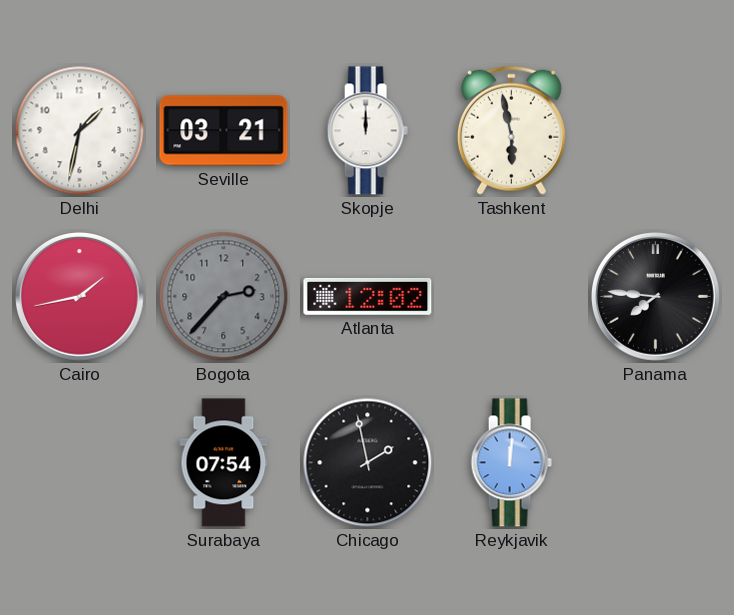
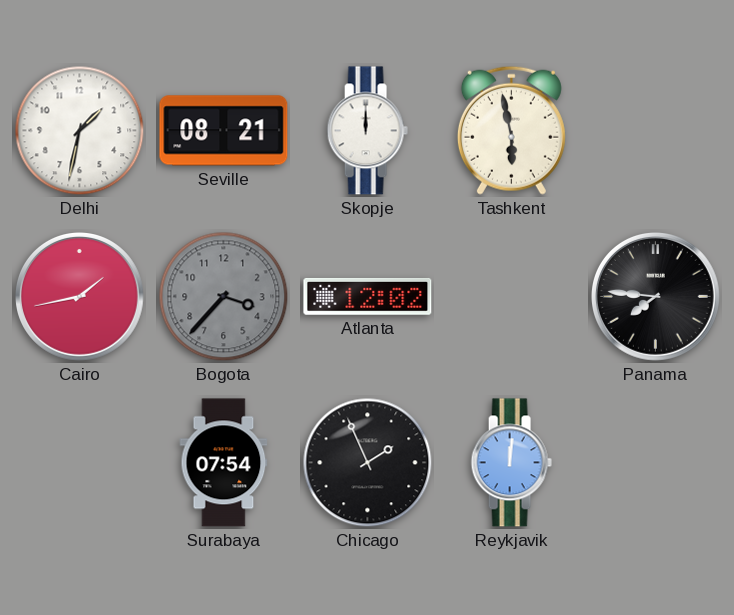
Seville: 03:21 -> 08:21 (224, 131)
Bogota: 2:37 -> 3:37 (224, 297)
Chicago: 1:58 -> 1:56 (368, 463)
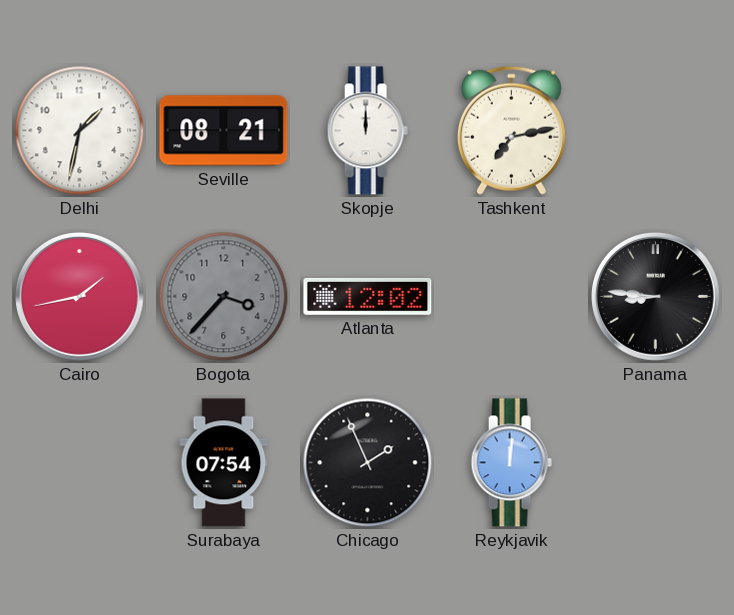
Tashkent: 5:58 -> 7:13 (511, 130)
Panama: 7:46 -> 8:46 (656, 297)
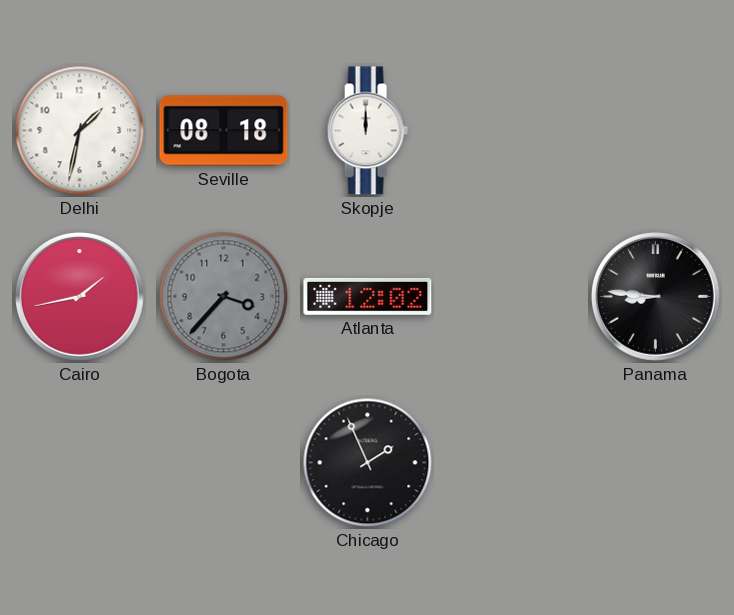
Seville: 08:21 -> 08:18 (224, 131)
Tashkent: 7:13 -> none (511, 130)
Surabaya: 07:54 -> none (224, 463)
Reykjavik: 12:01 -> none (511, 463)
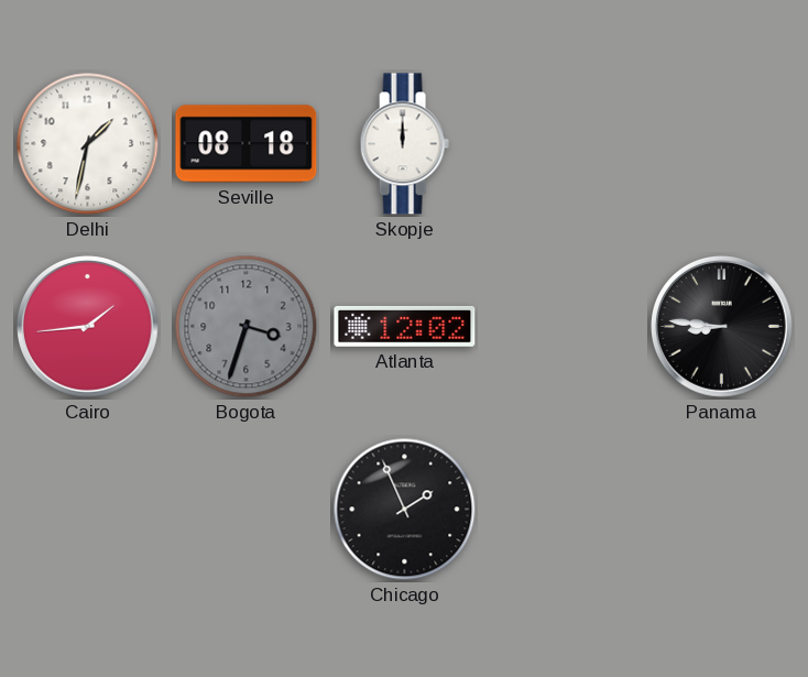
Cairo: 1:43 -> 1:44 (88, 327)
Bogota: 3:37 -> 3:33 (247, 327)
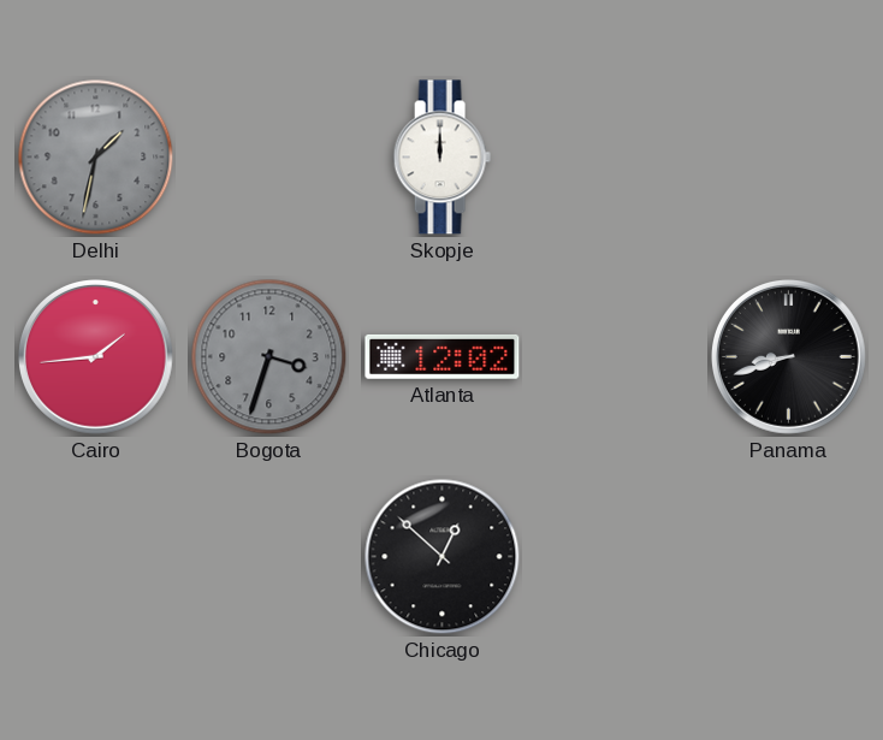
Delhi dial: white -> grey (96, 158)
Seville: 08:18 -> none (247, 144)
Panama: 8:46 -> 8:42 (789, 357)
Chicago: 1:56 -> 12:52 (443, 557)
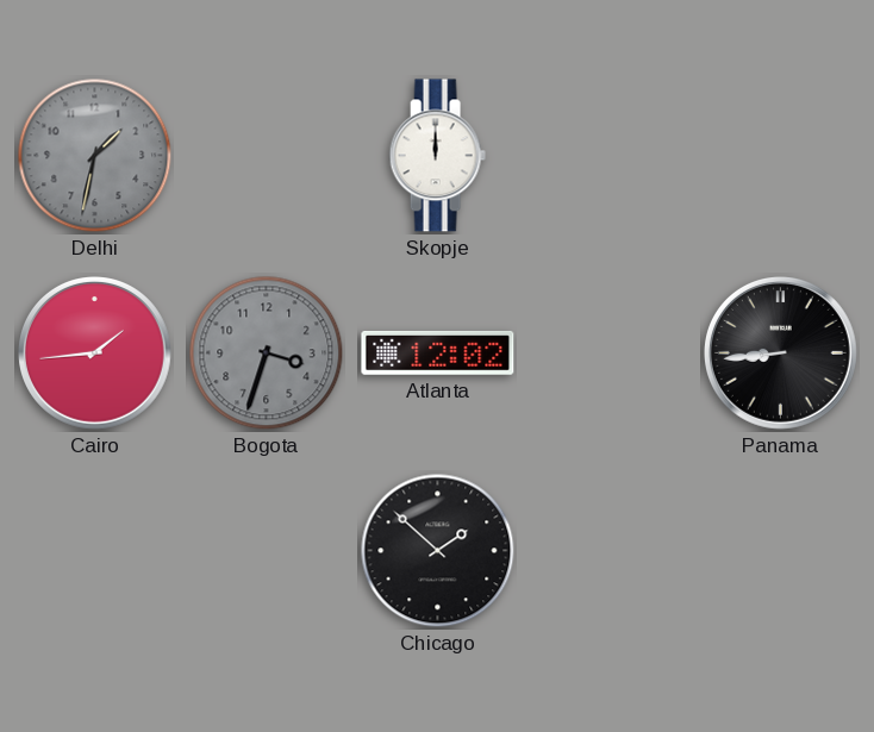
Panama: 8:42 -> 8:44 (781, 354)
Chicago: 12:52 -> 1:52 (438, 551)
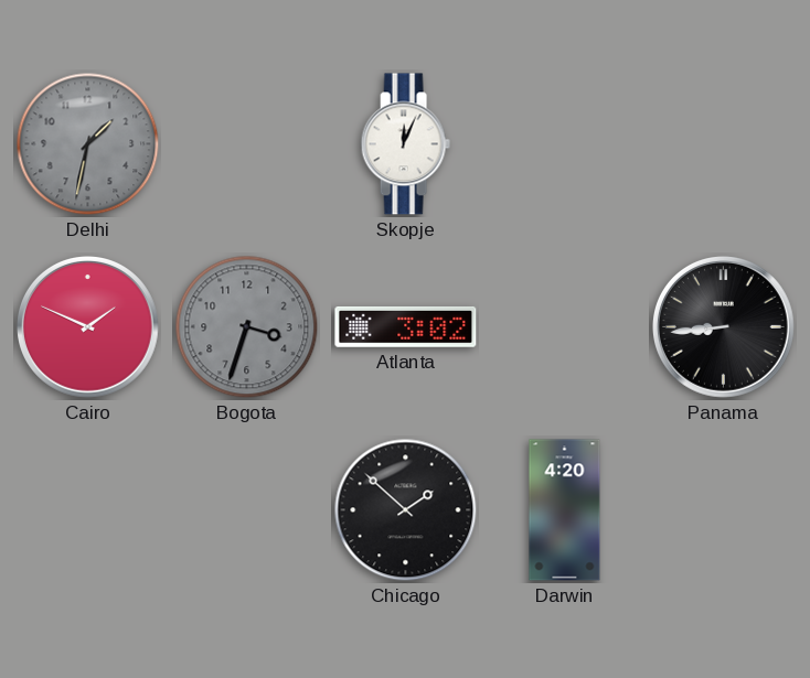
Skopje: 12:00 -> 12:04 (405, 144)
Cairo: 1:44 -> 1:49 (88, 327)
Atlanta: 12:02 -> 3:02 (406, 326)
Darwin: none -> 4:20 (565, 510)
